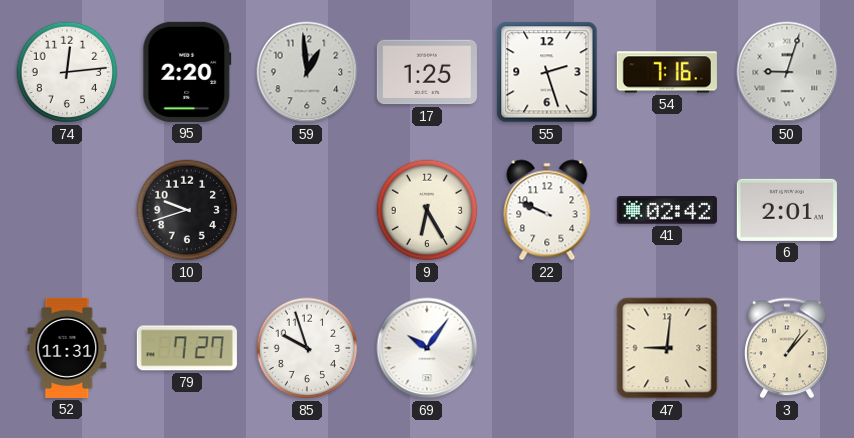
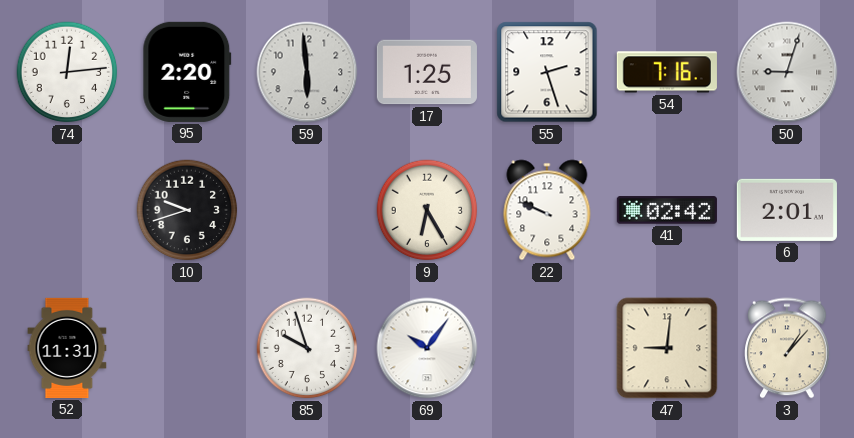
59: 12:59 -> 5:59 (307, 72)
79: 7:27 -> none (187, 348)
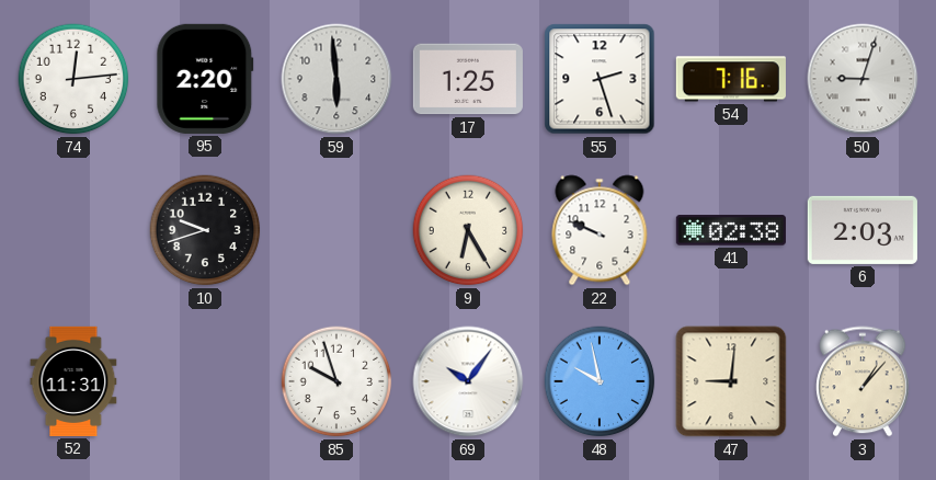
41: 02:42 -> 02:38 (731, 230)
6: 2:01 -> 2:03 (863, 230)
48: none -> 9:58 (600, 381)
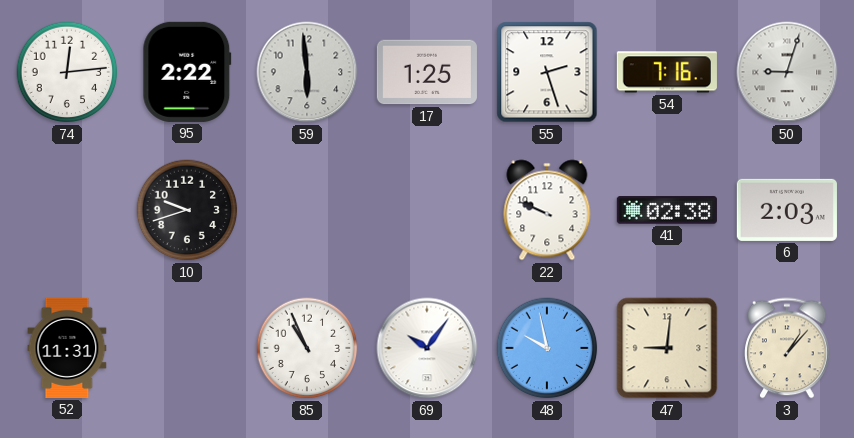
95: 2:20 -> 2:22 (187, 72)
9: 6:25 -> none (468, 230)
85: 9:57 -> 10:56 (307, 348)
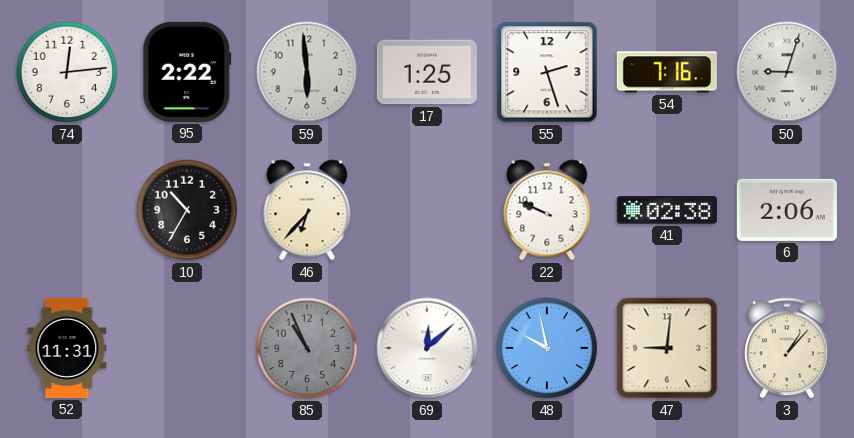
10: 9:42 -> 10:35 (187, 210)
46: none -> 6:37 (307, 210)
6: 2:03 -> 2:06 (787, 210)
85 dial: white -> grey (307, 348)
69: 10:06 -> 12:08 (427, 348)
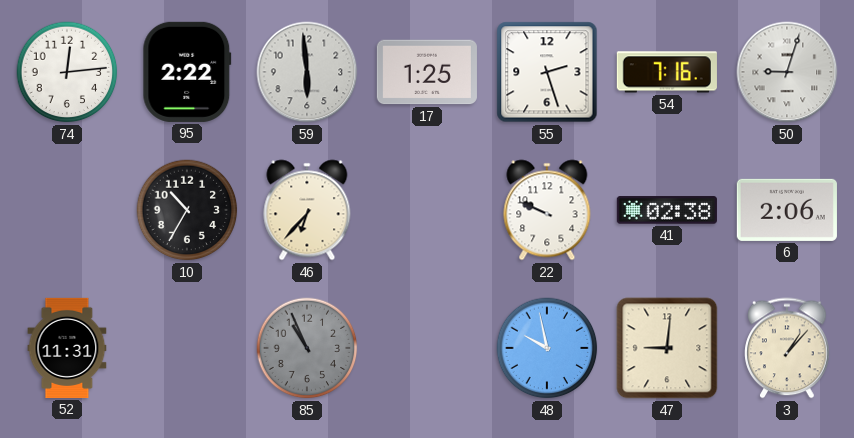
69: 12:08 -> none (427, 348)
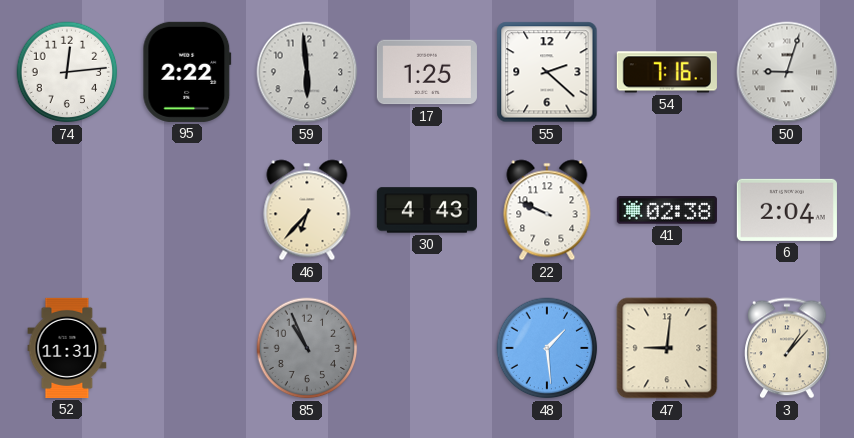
55: 2:27 -> 2:22 (547, 72)
10: 10:35 -> none (187, 210)
30: none -> 4:43 (427, 210)
6: 2:06 -> 2:04 (787, 210)
48: 9:58 -> 1:29 (547, 348)
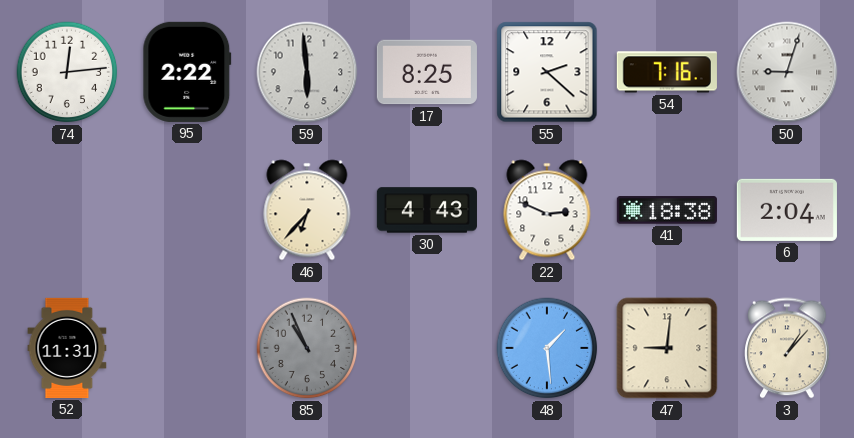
17: 1:25 -> 8:25 (427, 72)
22: 9:49 -> 2:49 (547, 210)
41: 02:38 -> 18:38 (667, 210)
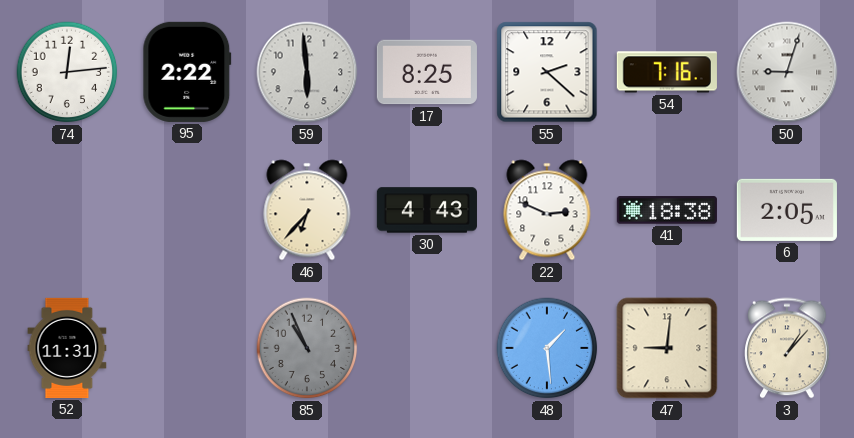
6: 2:04 -> 2:05 (787, 210)
